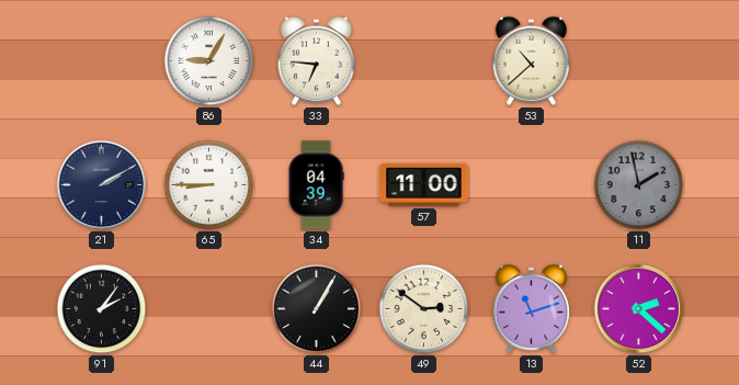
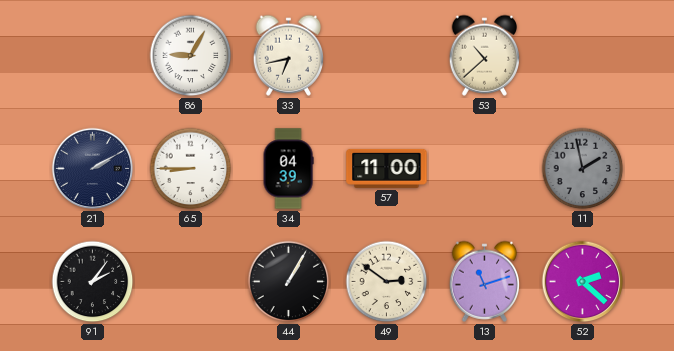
33: 6:46 -> 6:43 (289, 55)
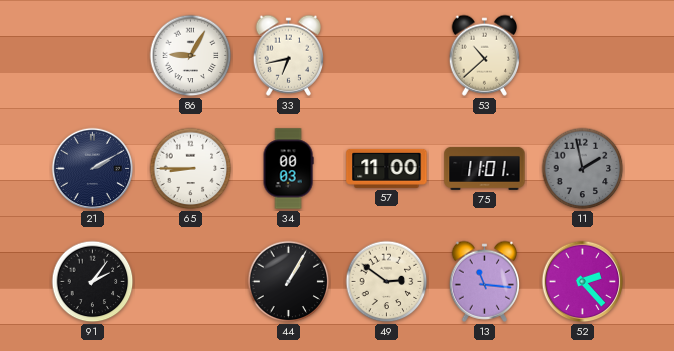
34: 04:39 -> 00:03 (288, 169)
75: none -> 11:01 (485, 168)
13: 11:12 -> 11:16 (485, 281)
52: 2:22 -> 2:23 (583, 282)
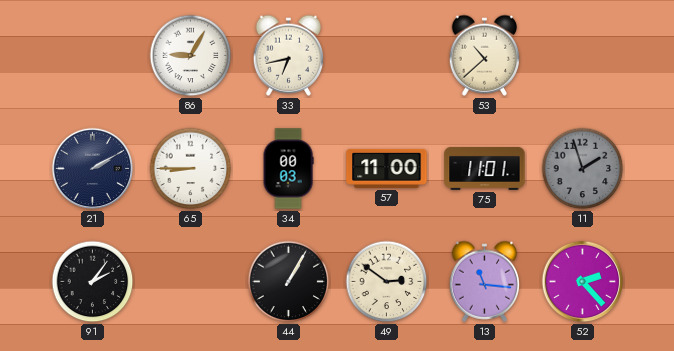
11: 1:58 -> 1:57 (583, 169)
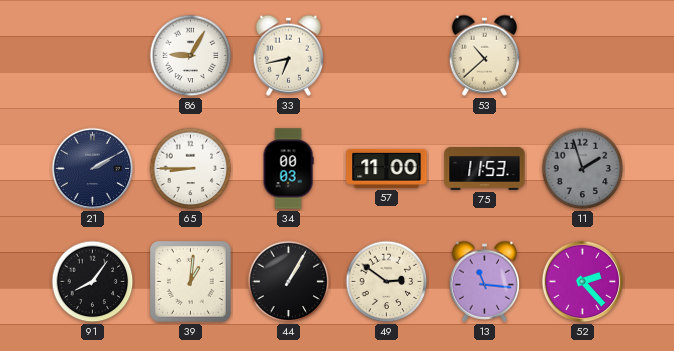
75: 11:01 -> 11:53 (485, 168)
91: 2:06 -> 8:06 (93, 282)
39: none -> 1:01 (191, 282)
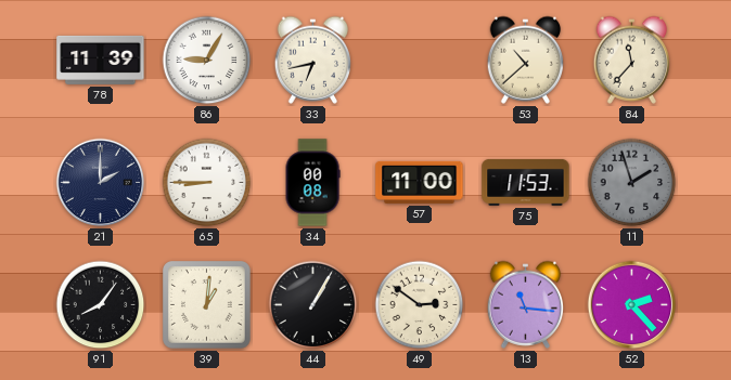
78: none -> 11:39 (101, 60)
84: none -> 11:37 (632, 60)
21: 2:10 -> 2:00 (101, 183)
34: 00:03 -> 00:08 (312, 183)
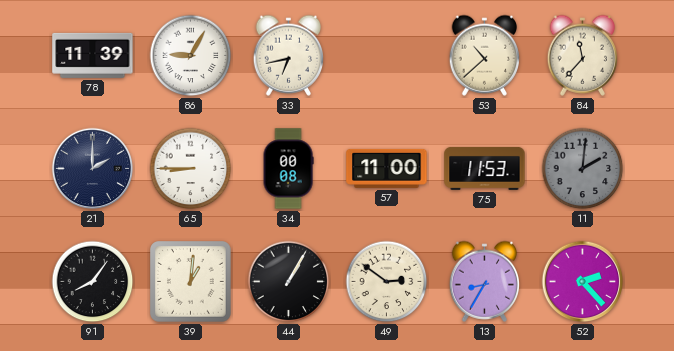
11: 1:57 -> 2:01 (583, 169)
13: 11:16 -> 8:35 (485, 281)
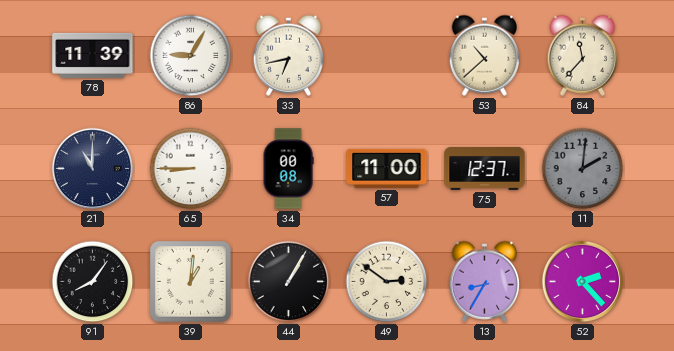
21: 2:00 -> 11:00 (93, 169)
75: 11:53 -> 12:37 (485, 168)
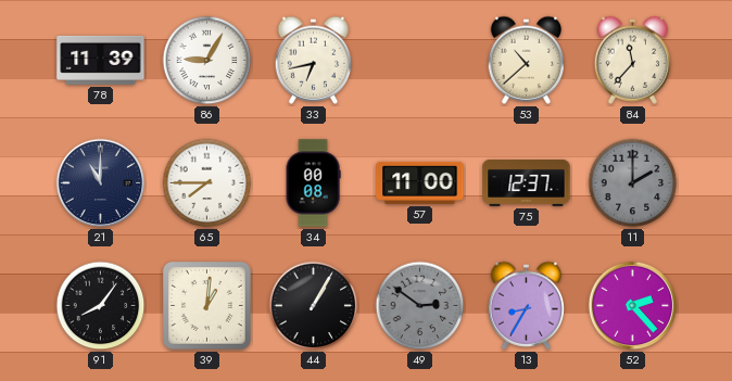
65: 8:45 -> 7:45 (207, 183)
11: 2:01 -> 2:00 (633, 183)
49 dial: cream -> grey (420, 306)
